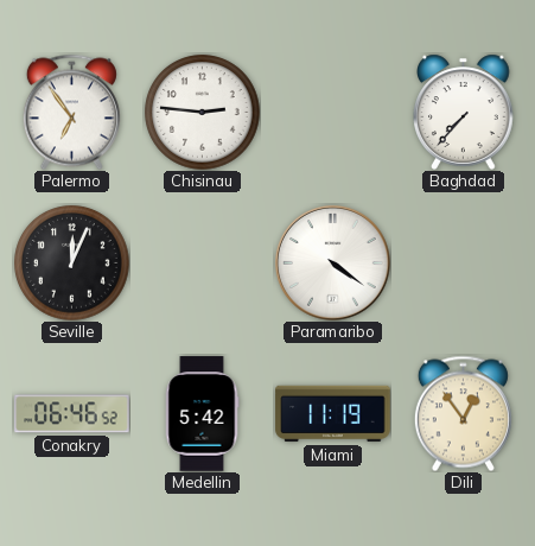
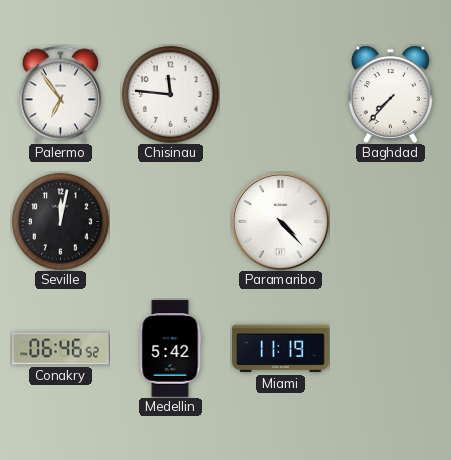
Chisinau: 2:46 -> 11:46 (171, 95)
Seville: 12:04 -> 12:02 (61, 222)
Paramaribo: 4:21 -> 4:23 (280, 221)
Dili: 12:54 -> none (463, 413)
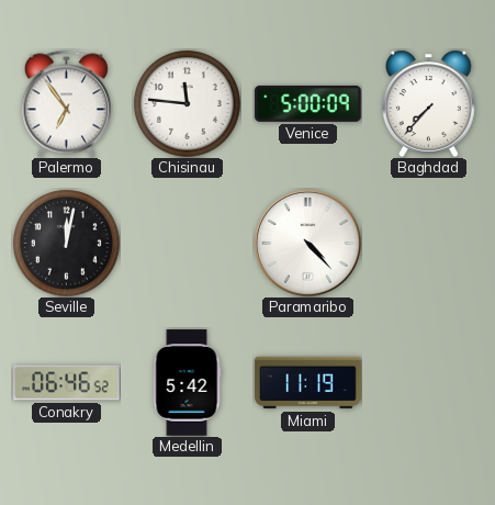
Venice: none -> 5:00 (308, 103)
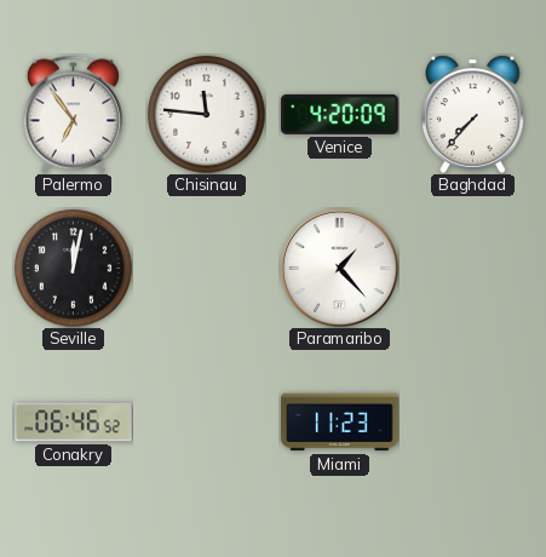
Venice: 5:00 -> 4:20 (340, 114)
Paramaribo: 4:23 -> 1:23 (339, 268)
Medellin: 5:42 -> none (187, 383)
Miami: 11:19 -> 11:23 (340, 423)
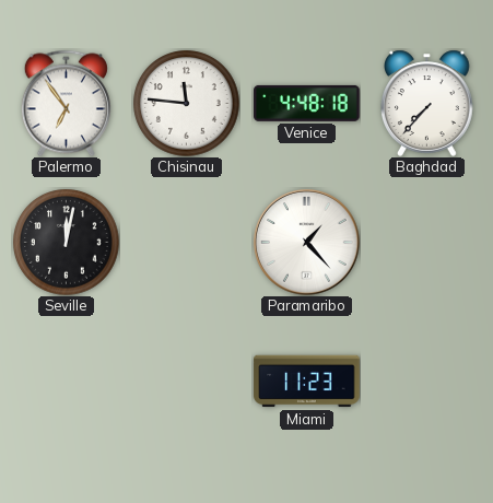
Venice: 4:20 -> 4:48 (307, 103)
Conakry: 06:46 -> none (74, 423)
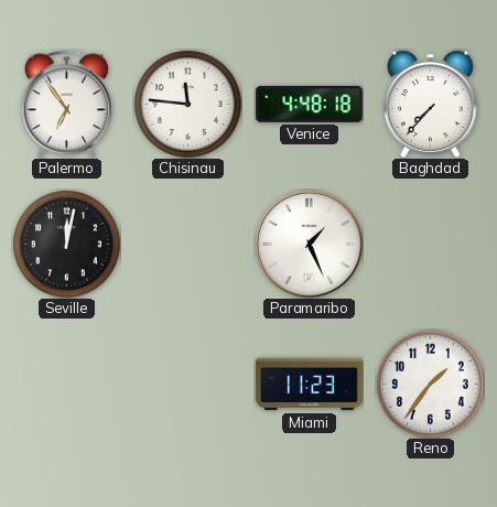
Paramaribo: 1:23 -> 1:26 (309, 244)
Reno: none -> 1:36 (431, 385)
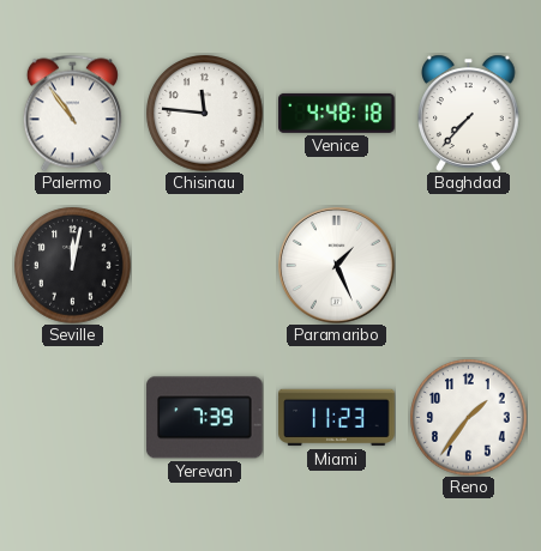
Palermo: 6:54 -> 10:54 (72, 113)
Yerevan: none -> 7:39 (205, 418)
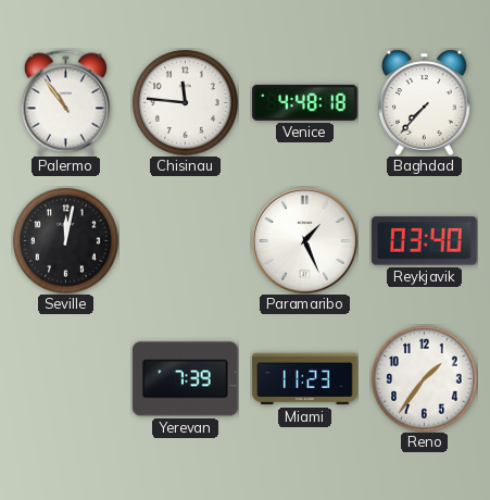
Reykjavik: none -> 03:40 (425, 241)
